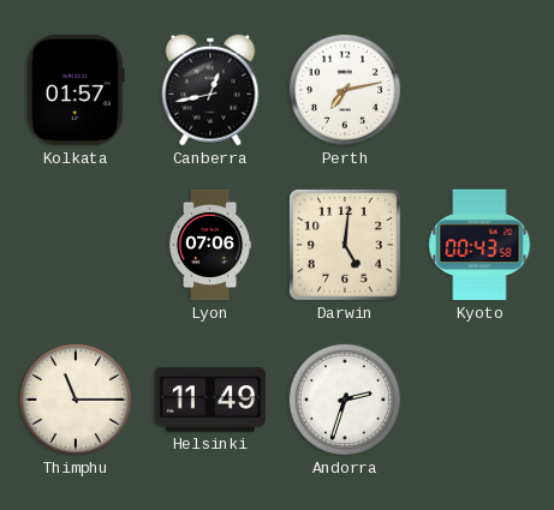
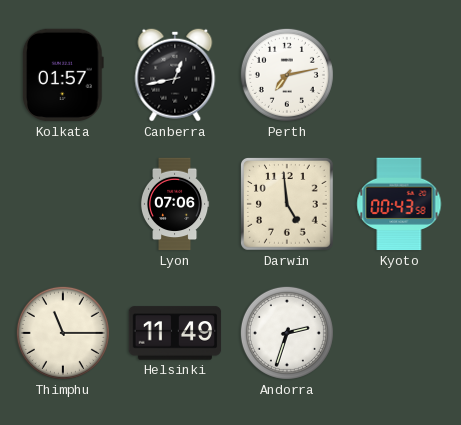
Darwin: 5:01 -> 4:59 (288, 205)
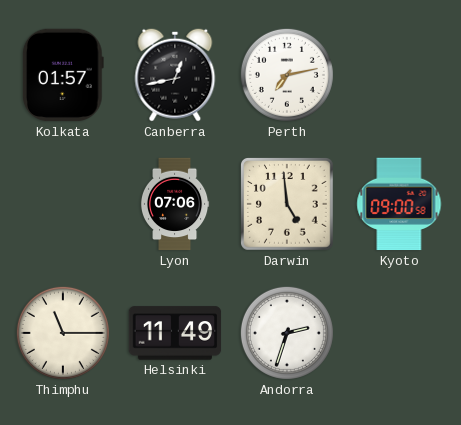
Kyoto: 00:43 -> 09:00 (399, 204)
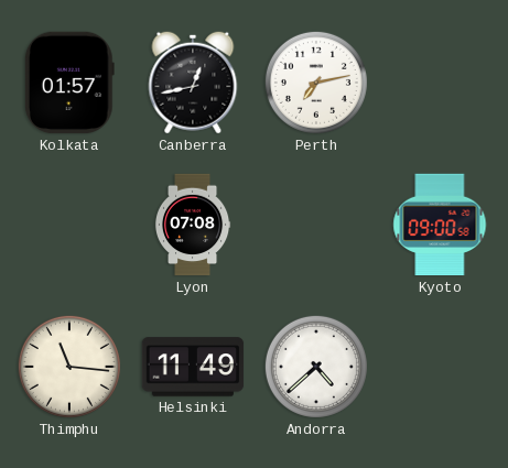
Lyon: 07:06 -> 07:08 (193, 225)
Darwin: 4:59 -> none (288, 205)
Thimphu: 11:15 -> 11:16 (69, 367)
Andorra: 2:33 -> 4:38 (316, 367)
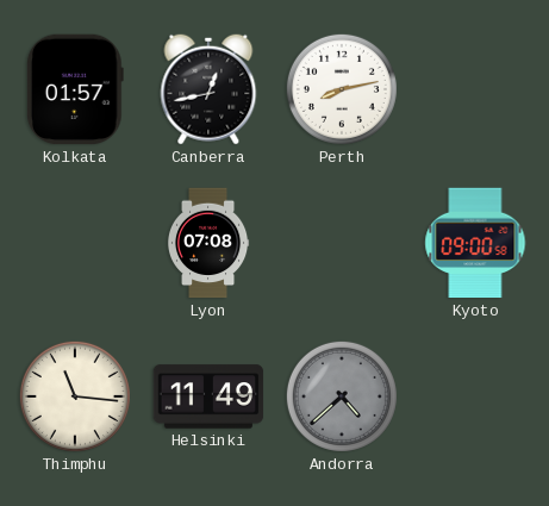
Perth: 7:13 -> 8:13 (342, 89)
Andorra dial: white -> grey (342, 396)
